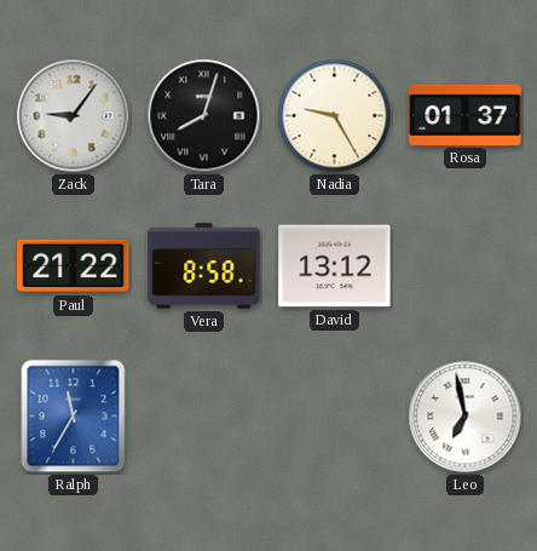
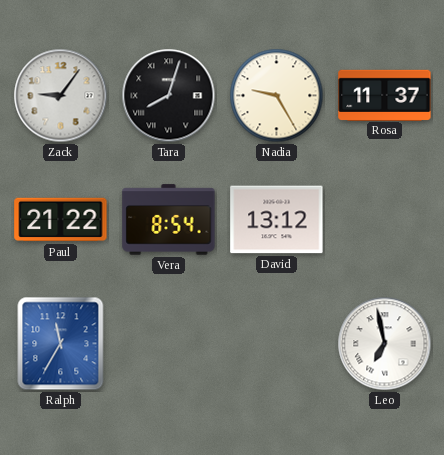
Rosa: 01:37 -> 11:37 (385, 95)
Vera: 8:58 -> 8:54 (169, 220)
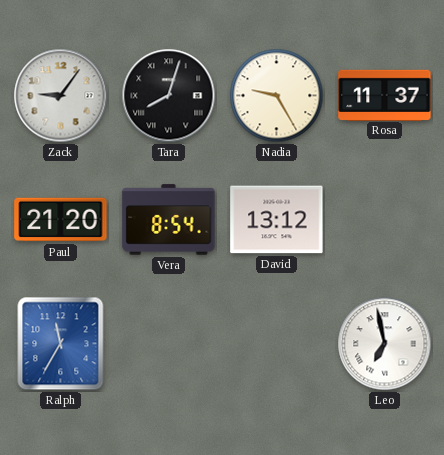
Paul: 21:22 -> 21:20 (61, 220)
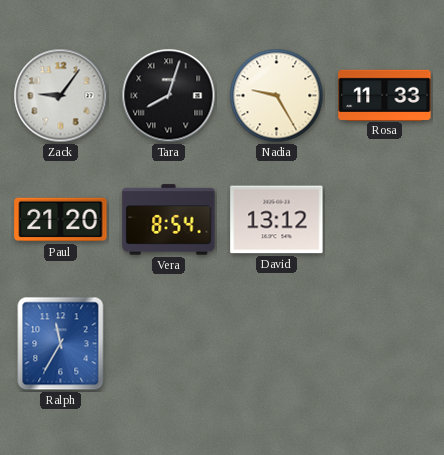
Rosa: 11:37 -> 11:33 (385, 95)
Leo: 6:58 -> none (385, 344)
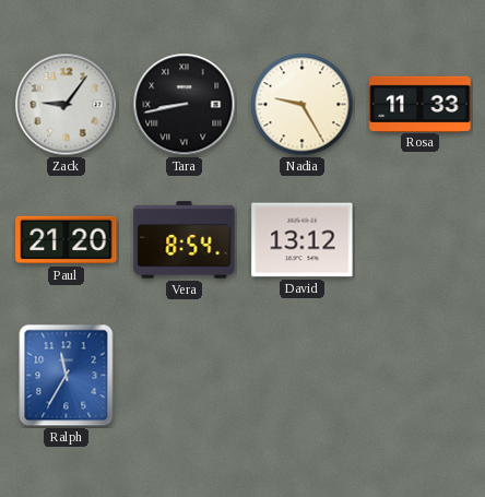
Tara: 8:03 -> 8:43 (185, 105)
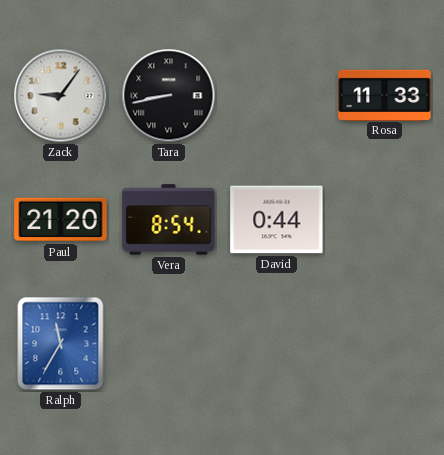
Nadia: 9:25 -> none (303, 105)
David: 13:12 -> 0:44 (277, 220)
